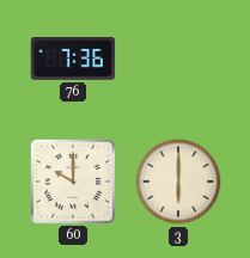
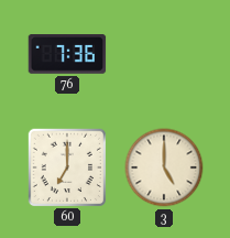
60: 10:00 -> 7:00 (66, 166)
3: 6:00 -> 5:00 (164, 167)
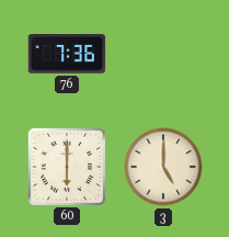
60: 7:00 -> 6:00 (66, 166)
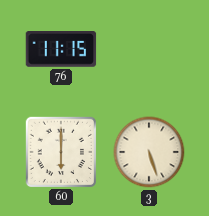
76: 7:36 -> 11:15 (61, 50)
3: 5:00 -> 5:27 (149, 152)
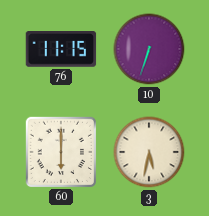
10: none -> 6:33 (149, 49)
3: 5:27 -> 5:32 (149, 152)
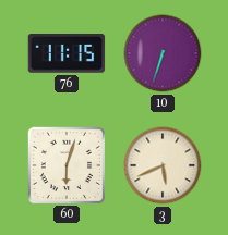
60: 6:00 -> 6:03 (65, 164)
3: 5:32 -> 5:41 (163, 165)
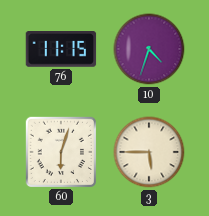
10: 6:33 -> 4:33 (149, 49)
3: 5:41 -> 5:45 (149, 152)
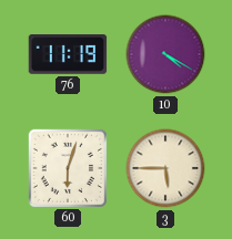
76: 11:15 -> 11:19 (68, 55)
10: 4:33 -> 4:20 (165, 54)
